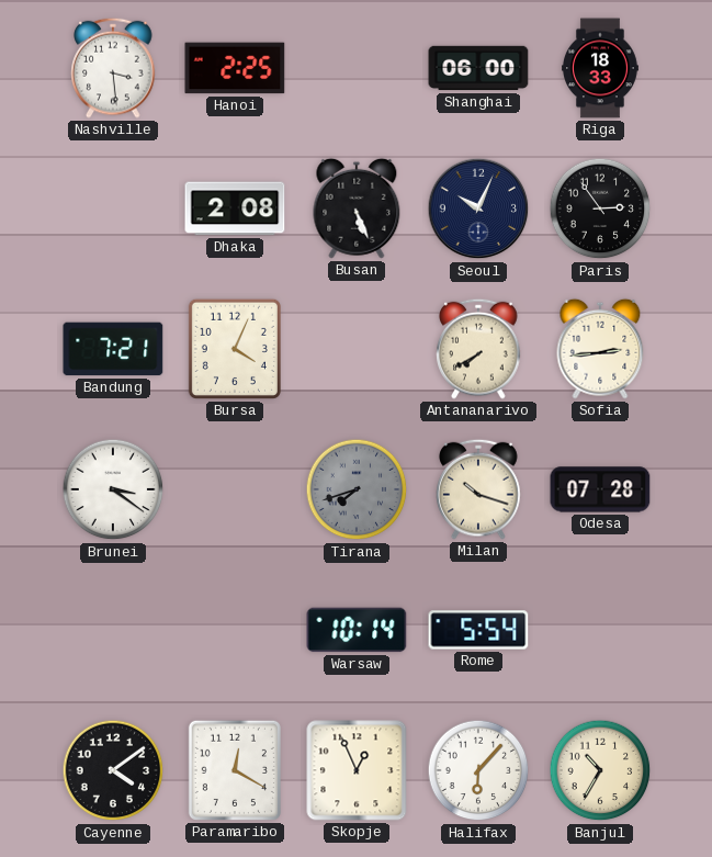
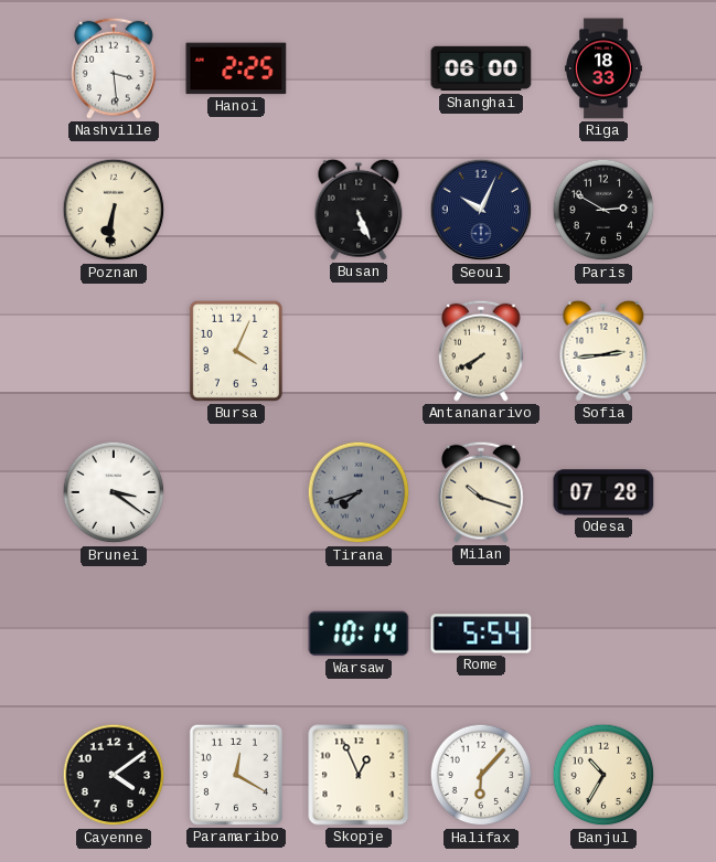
Poznan: none -> 6:31 (114, 210)
Dhaka: 2:08 -> none (235, 208)
Paris: 2:54 -> 2:50 (603, 210)
Bandung: 7:21 -> none (113, 349)
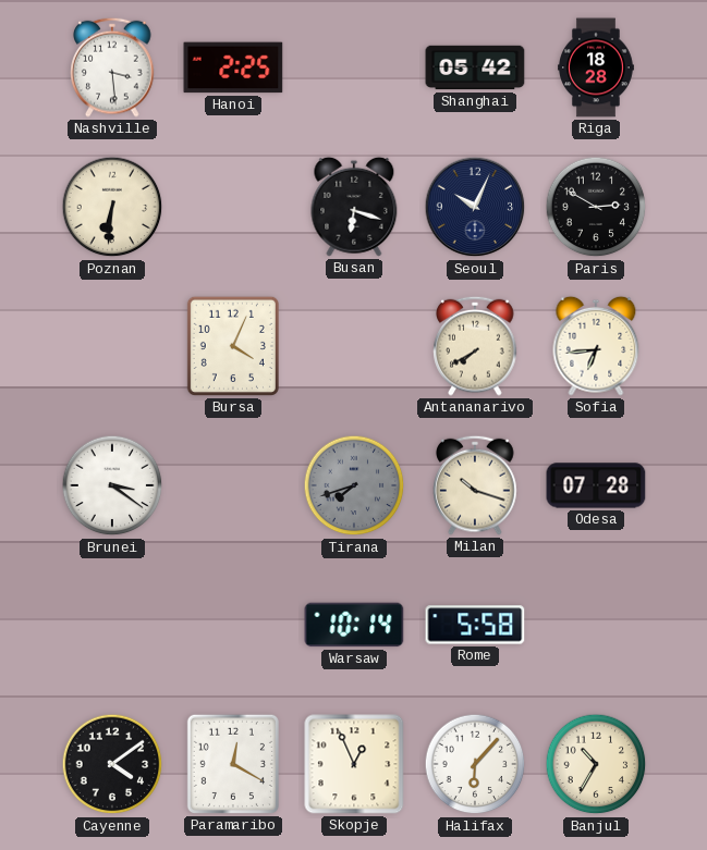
Shanghai: 06:00 -> 05:42 (475, 67)
Riga: 18:33 -> 18:28 (597, 67)
Busan: 5:26 -> 6:18 (354, 207)
Sofia: 2:44 -> 6:44 (596, 346)
Rome: 5:54 -> 5:58 (475, 625)
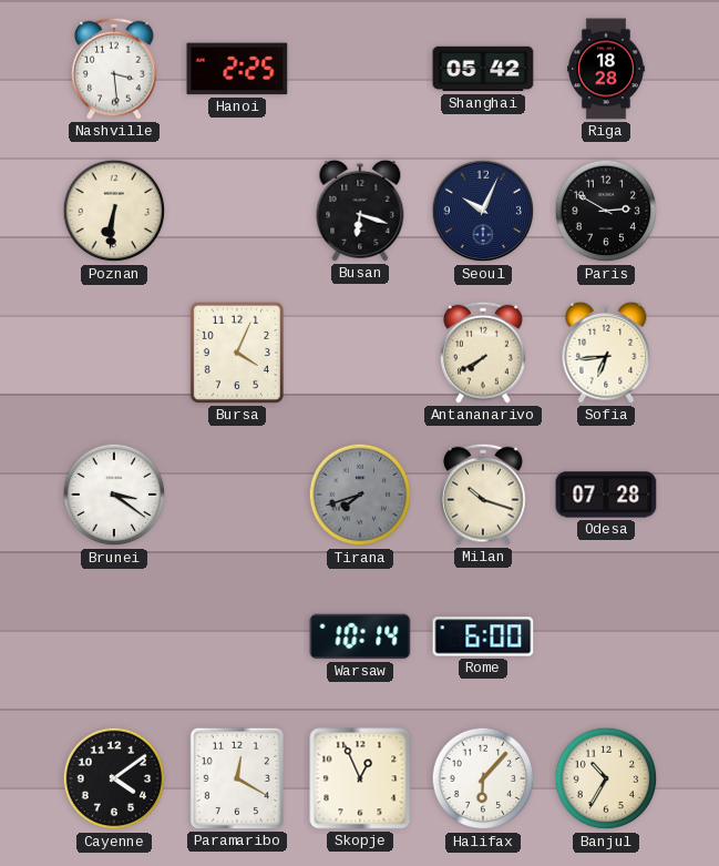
Rome: 5:58 -> 6:00 (483, 636)
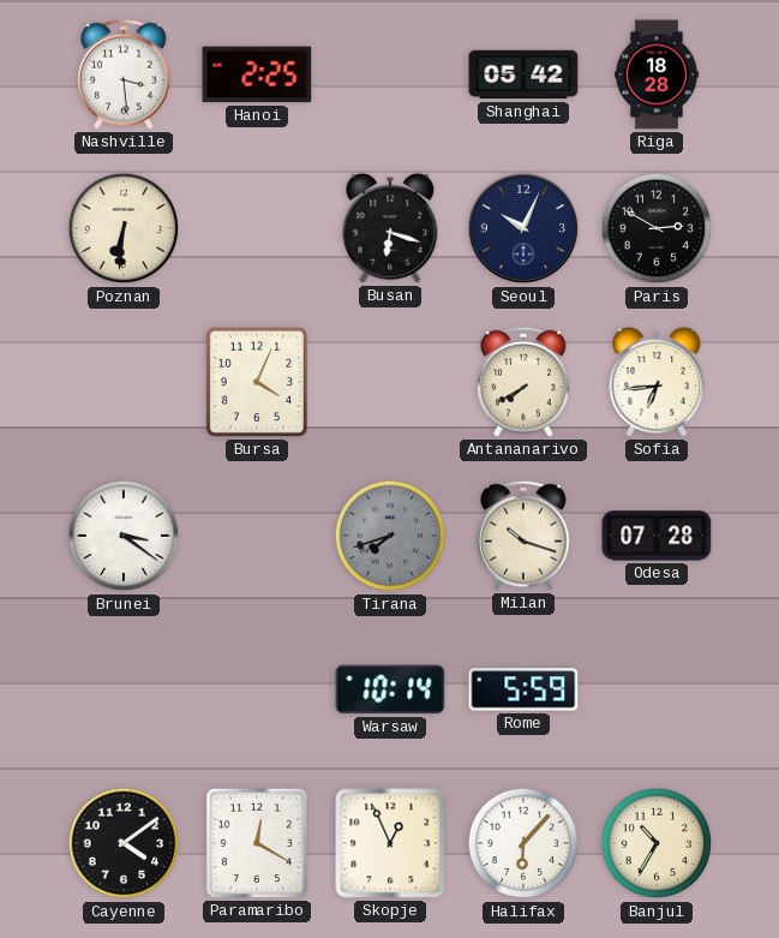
Rome: 6:00 -> 5:59 (523, 689)
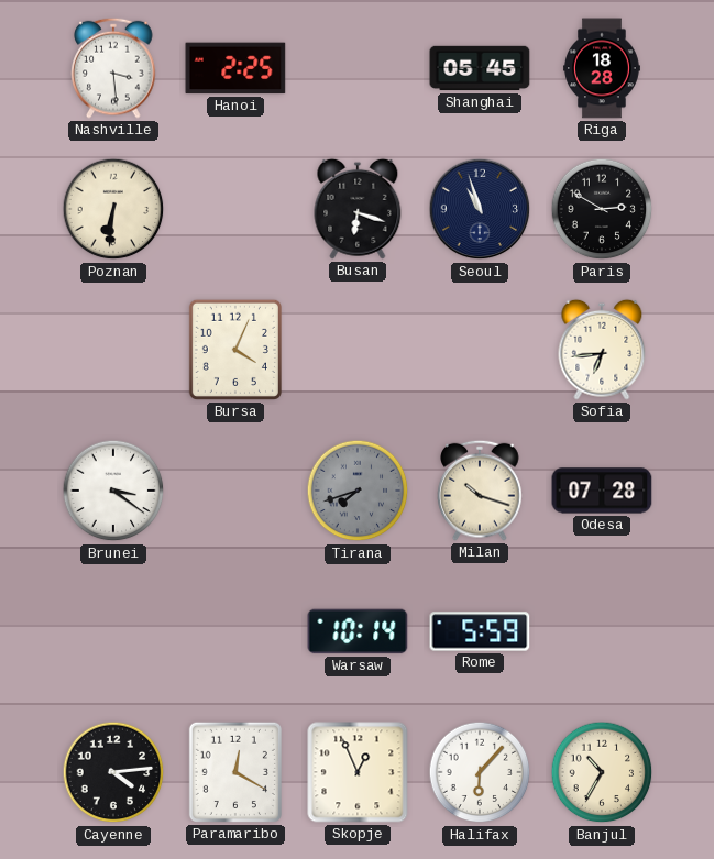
Shanghai: 05:42 -> 05:45 (480, 68)
Seoul: 10:04 -> 10:57 (480, 209)
Antananarivo: 7:40 -> none (523, 382)
Cayenne: 4:09 -> 4:14 (113, 772)
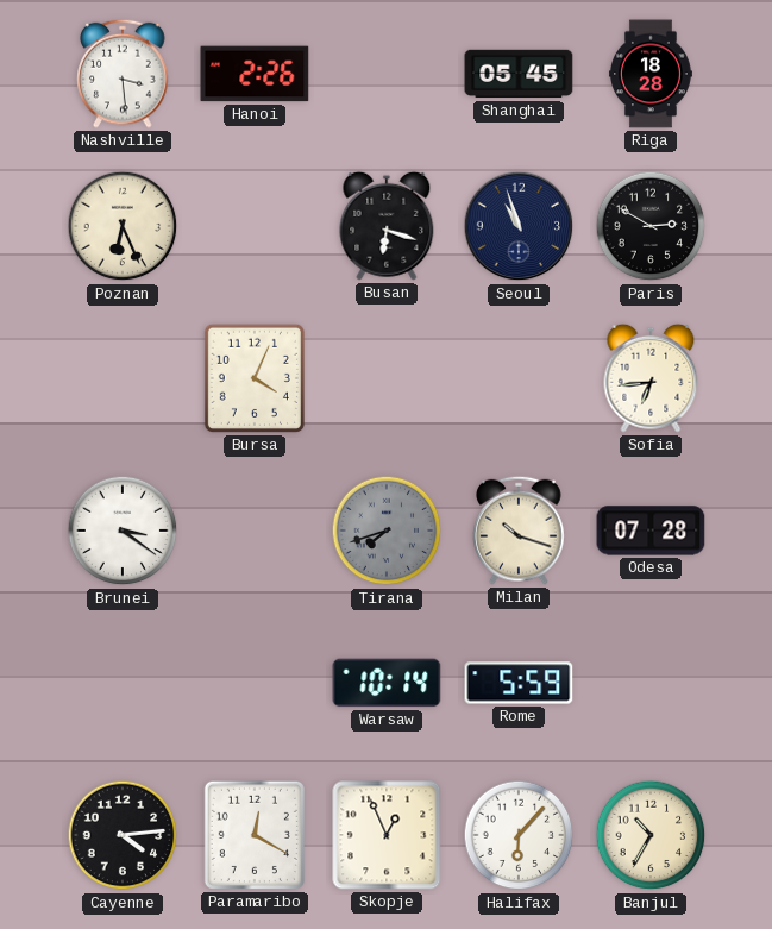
Hanoi: 2:25 -> 2:26 (255, 74)
Poznan: 6:31 -> 6:26 (123, 226)
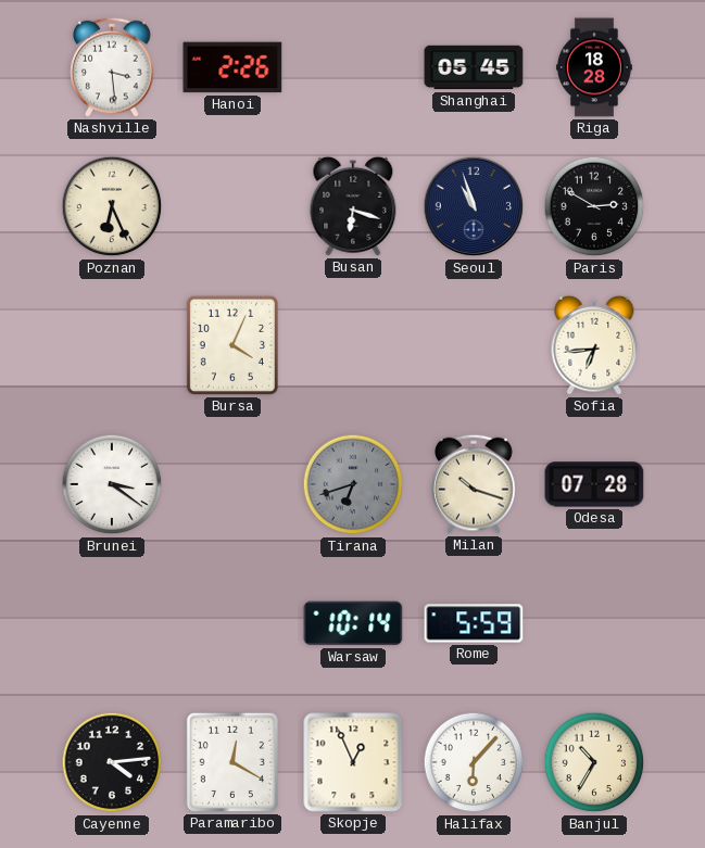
Tirana: 7:42 -> 6:42 (353, 484)
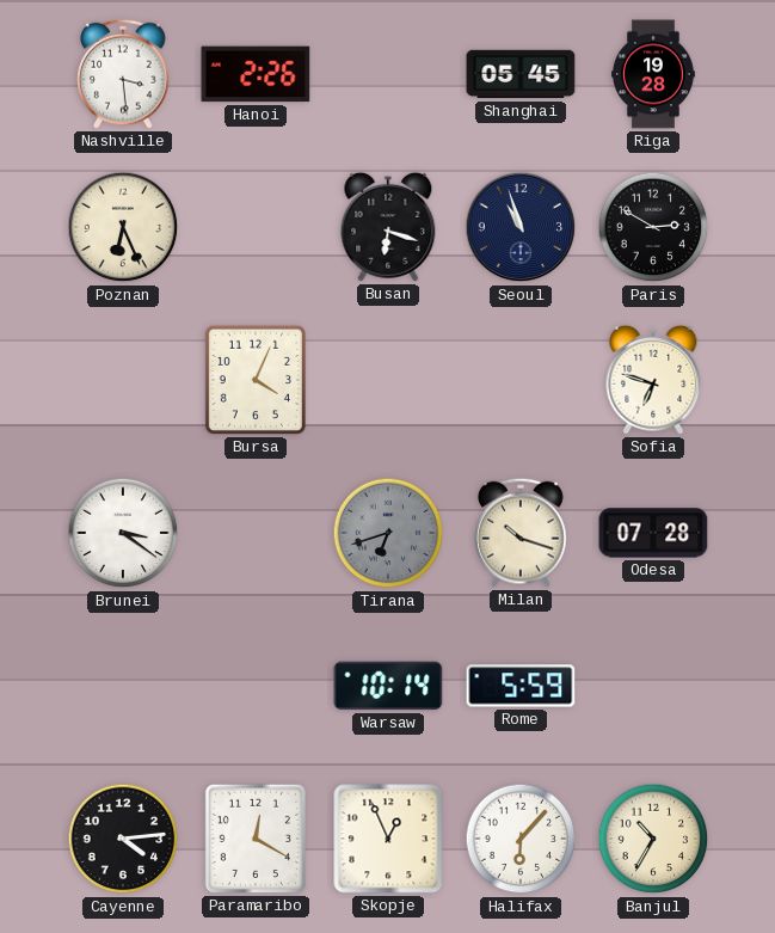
Riga: 18:28 -> 19:28 (654, 74)
Sofia: 6:44 -> 6:48 (653, 380)
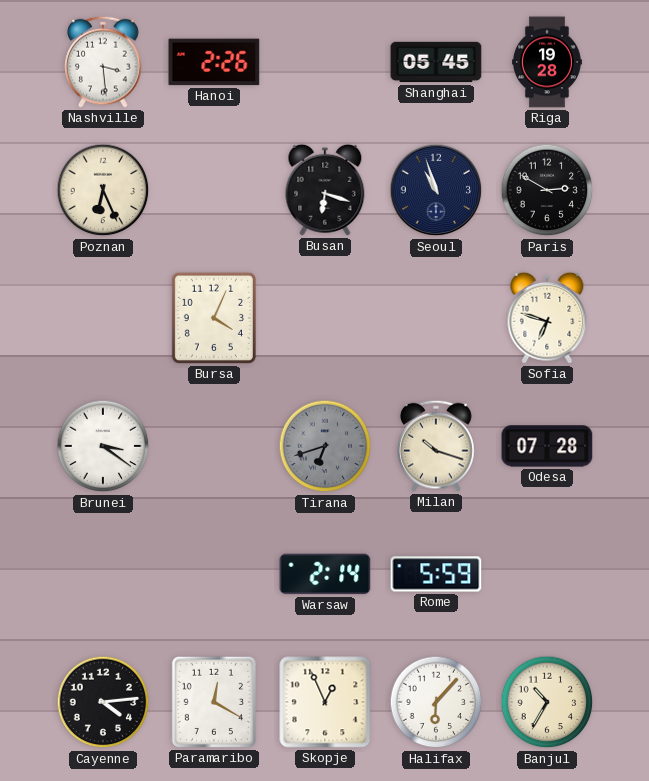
Warsaw: 10:14 -> 2:14 (325, 574)
